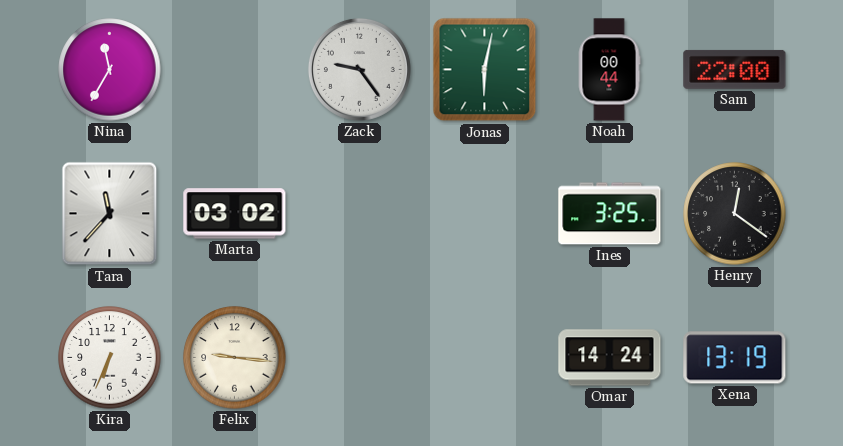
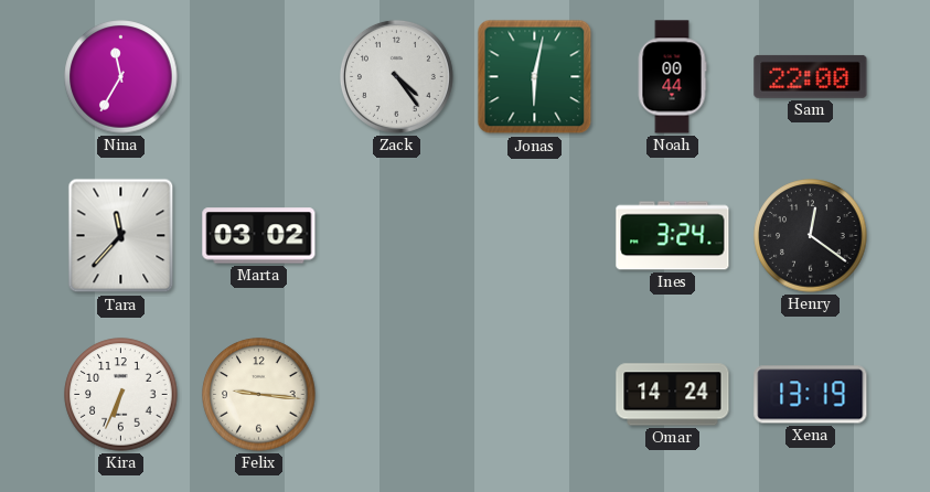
Zack: 9:24 -> 4:24 (396, 76)
Ines: 3:25 -> 3:24 (673, 236)
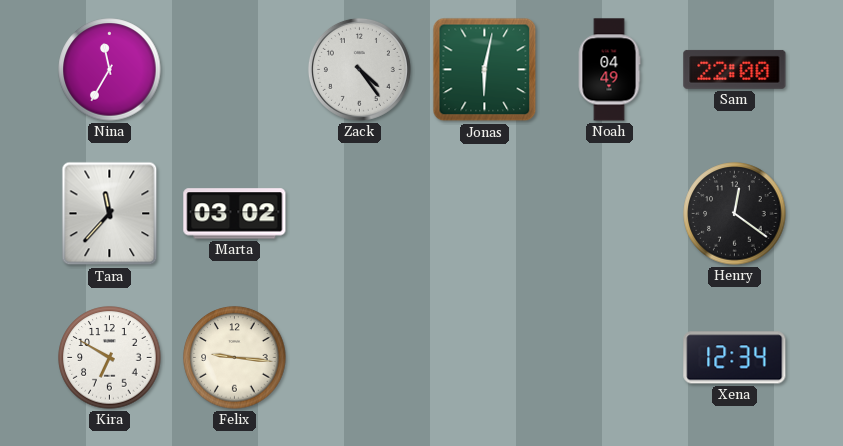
Noah: 00:44 -> 04:49 (609, 70)
Ines: 3:24 -> none (673, 236)
Kira: 6:34 -> 6:50 (110, 358)
Omar: 14:24 -> none (673, 395)
Xena: 13:19 -> 12:34 (735, 358)
